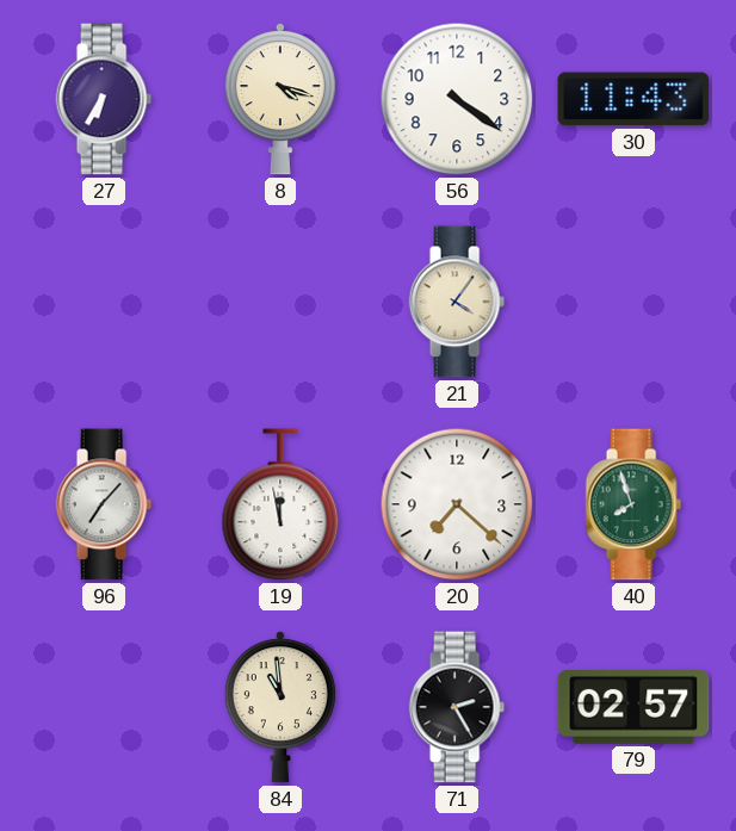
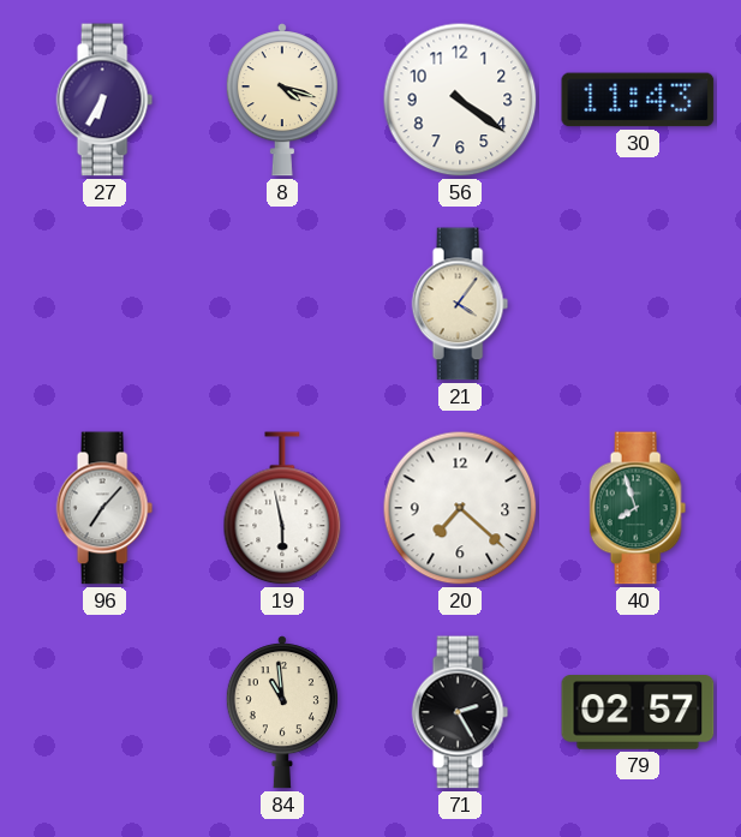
19: 11:58 -> 5:58 (282, 509)
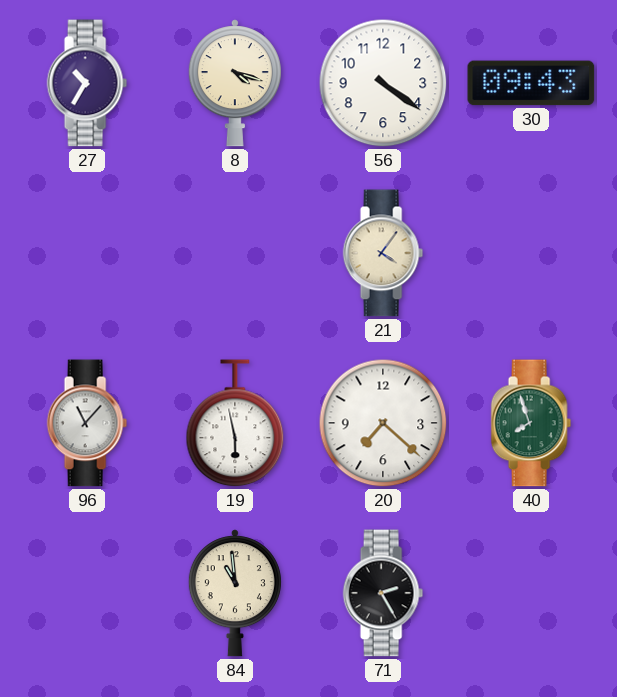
27: 6:35 -> 10:35 (87, 83)
30: 11:43 -> 09:43 (531, 83)
96: 7:07 -> 11:07 (87, 423)
79: 02:57 -> none (638, 713)
